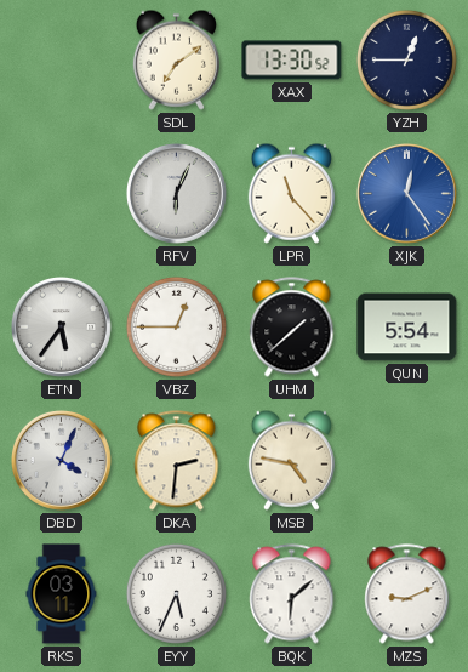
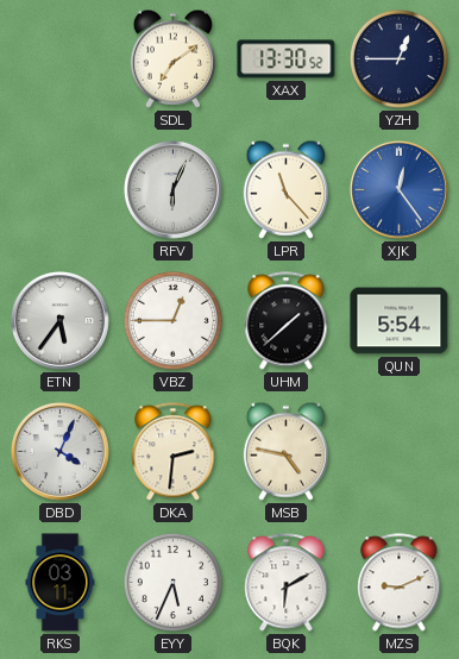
BQK: 6:08 -> 6:10 (287, 583)
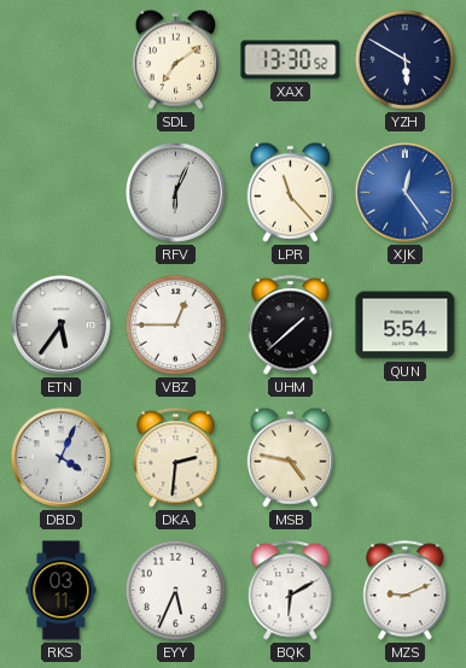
YZH: 12:45 -> 5:50 (404, 59)
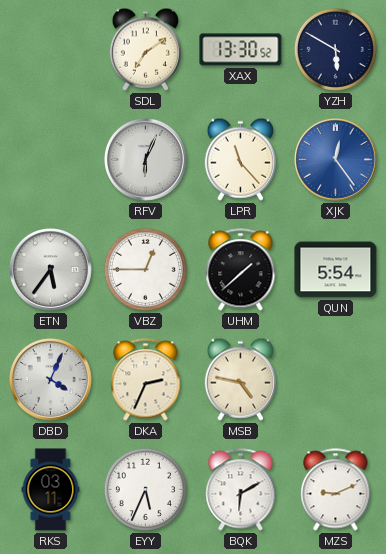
DKA: 2:31 -> 2:34 (146, 380)
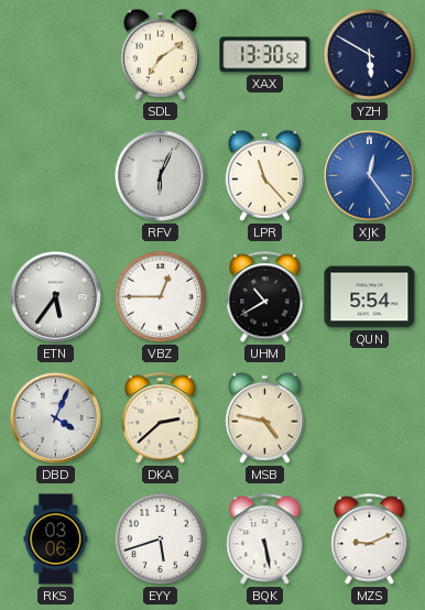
UHM: 1:38 -> 10:40 (265, 297)
DKA: 2:34 -> 2:38 (161, 418)
RKS: 03:11 -> 03:06 (56, 540)
EYY: 5:34 -> 5:42 (160, 538)
BQK: 6:10 -> 5:28 (265, 540)
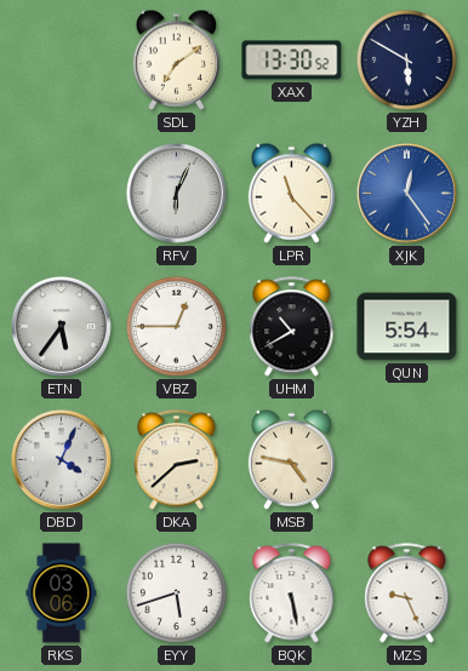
MZS: 9:11 -> 9:26 (407, 593)
